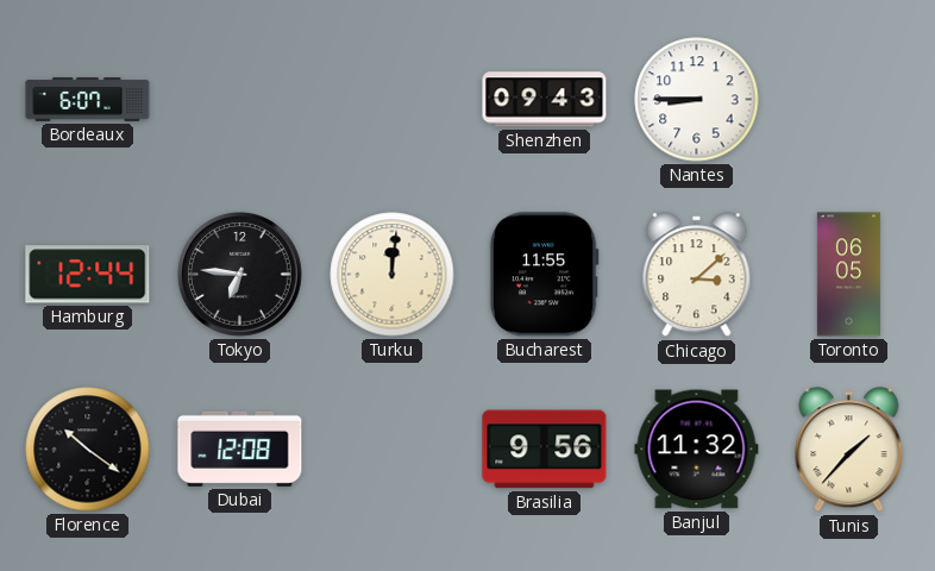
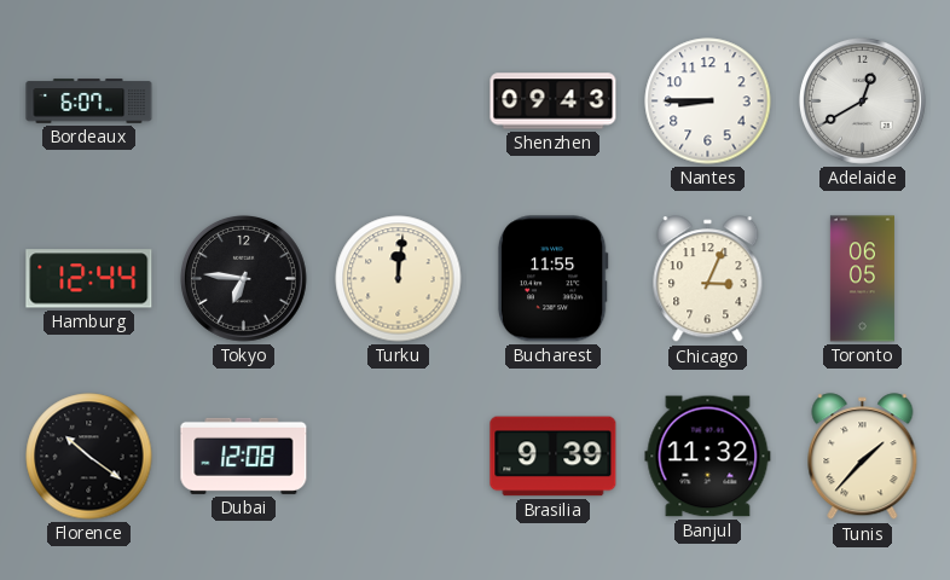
Adelaide: none -> 12:40 (862, 100)
Chicago: 3:08 -> 3:04 (708, 279)
Brasilia: 9:56 -> 9:39 (554, 457)
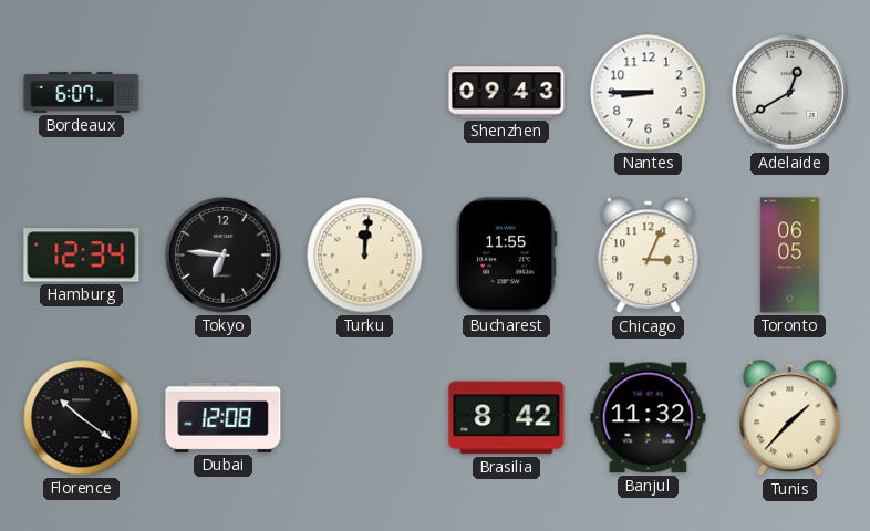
Hamburg: 12:44 -> 12:34 (82, 256)
Brasilia: 9:39 -> 8:42 (507, 418)
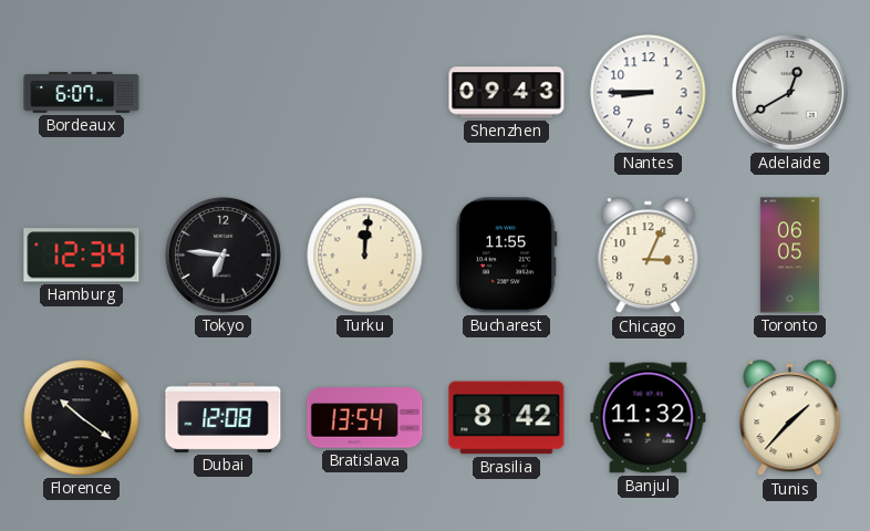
Bratislava: none -> 13:54 (365, 418)
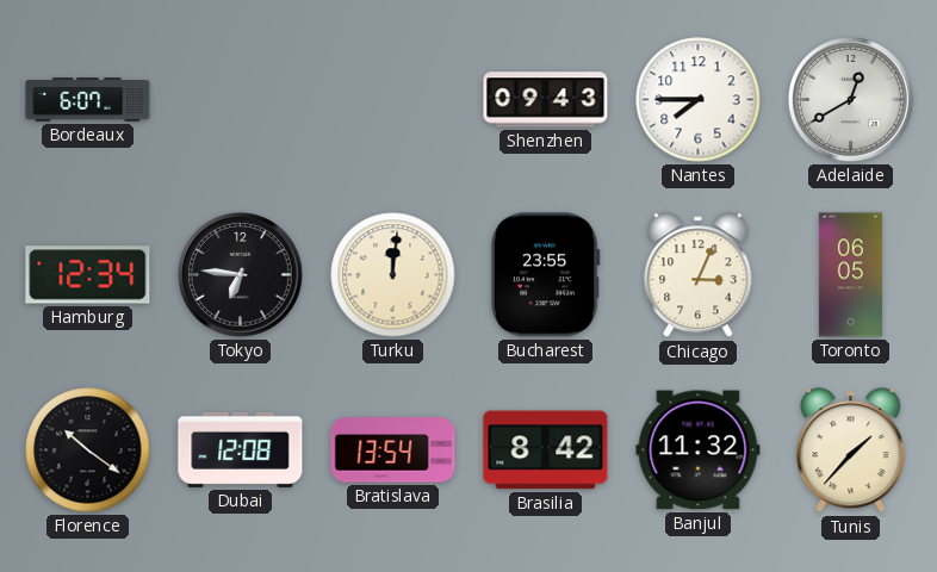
Nantes: 8:45 -> 7:45 (699, 100)
Bucharest: 11:55 -> 23:55 (545, 275)
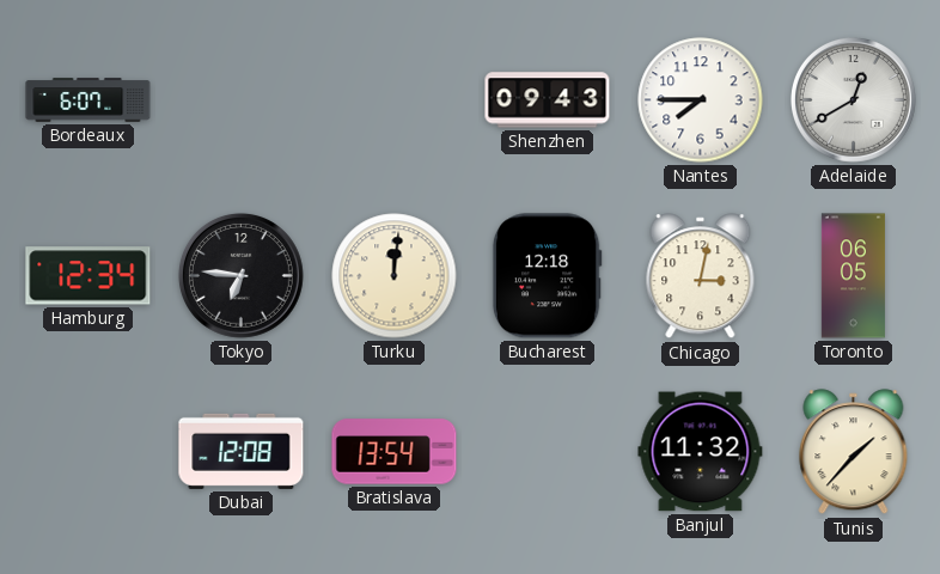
Bucharest: 23:55 -> 12:18 (547, 276)
Chicago: 3:04 -> 3:02 (701, 276)
Florence: 10:21 -> none (88, 450)
Brasilia: 8:42 -> none (546, 450)
